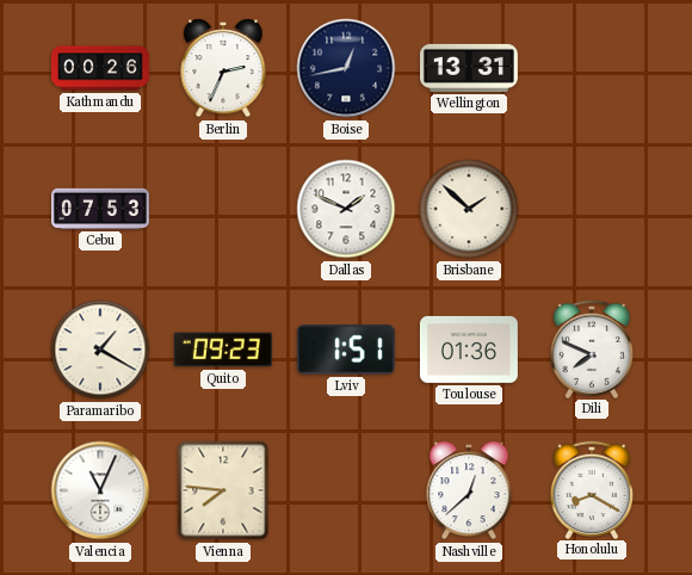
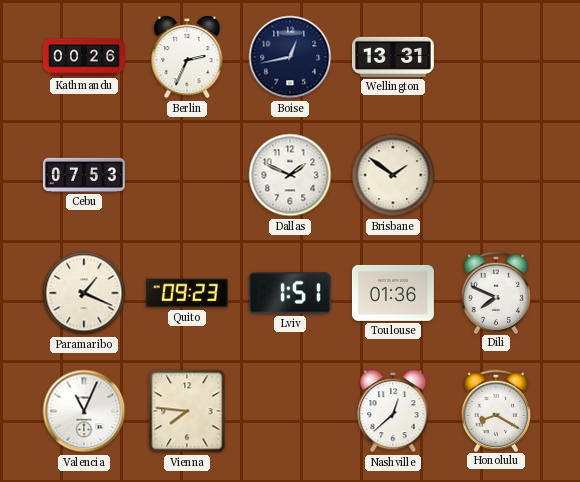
Brisbane: 1:52 -> 1:51 (393, 175)
Paramaribo: 1:20 -> 1:19 (84, 293)
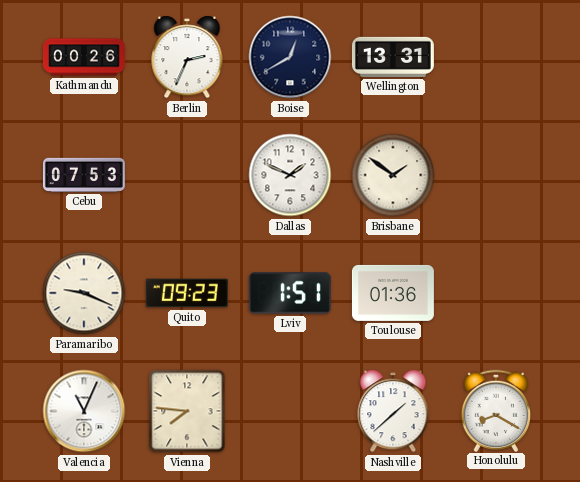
Boise: 12:43 -> 12:40 (290, 57)
Paramaribo: 1:19 -> 9:19 (84, 293)
Dili: 7:49 -> none (495, 292)
Nashville: 12:38 -> 1:38 (393, 411)
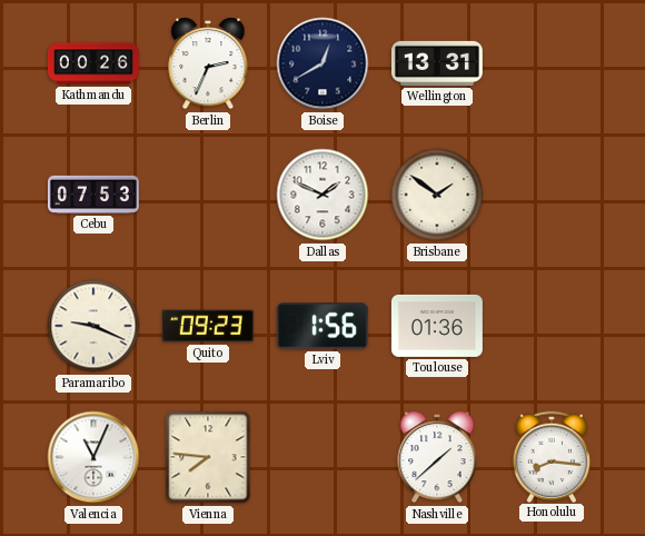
Lviv: 1:51 -> 1:56 (322, 326)
Honolulu: 8:20 -> 8:16 (550, 456)
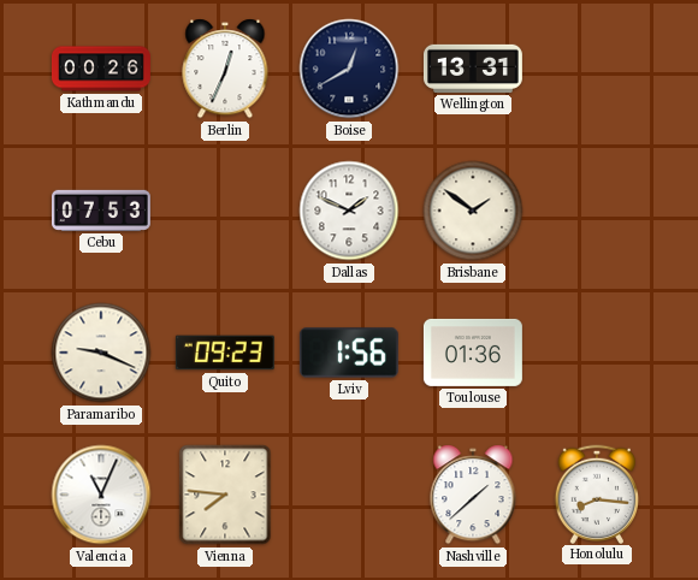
Berlin: 2:34 -> 12:34 (225, 69)
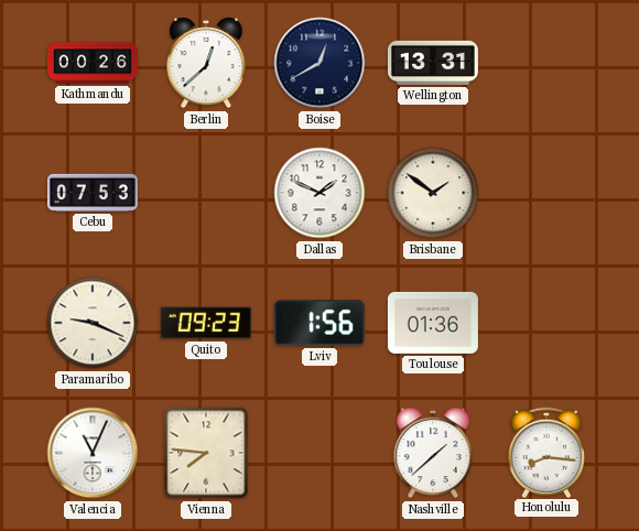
Berlin: 12:34 -> 12:38 (206, 63)
